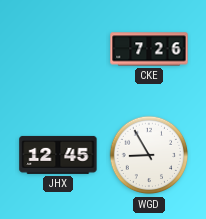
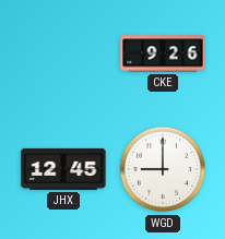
CKE: 7:26 -> 9:26 (163, 53)
WGD: 8:55 -> 9:00 (163, 169)
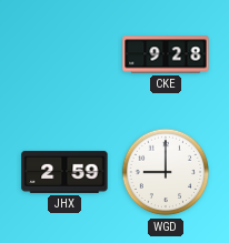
CKE: 9:26 -> 9:28 (166, 54)
JHX: 12:45 -> 2:59 (64, 172)
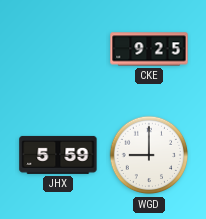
CKE: 9:28 -> 9:25 (149, 49)
JHX: 2:59 -> 5:59 (58, 155)
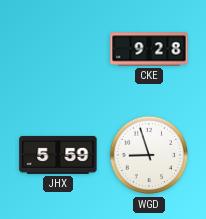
CKE: 9:25 -> 9:28 (149, 49)
WGD: 9:00 -> 8:57 (149, 155)
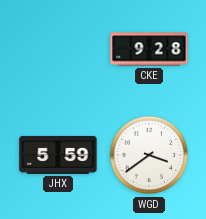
WGD: 8:57 -> 3:39 (149, 155)
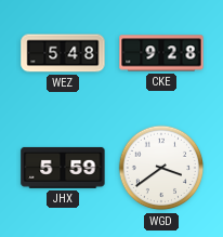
WEZ: none -> 5:48 (63, 53)
